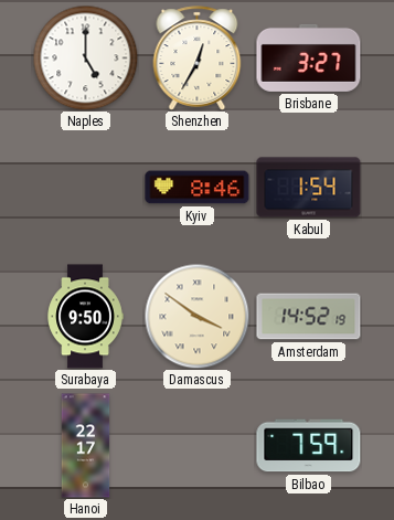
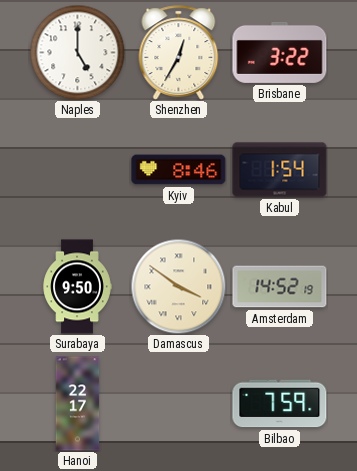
Brisbane: 3:27 -> 3:22 (280, 52)
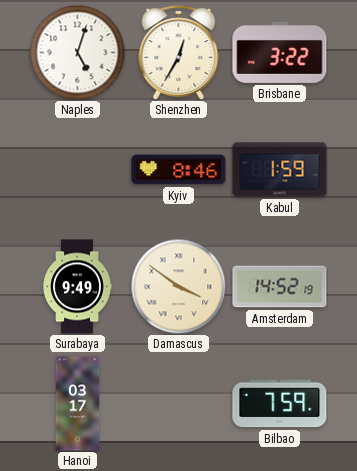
Naples: 5:00 -> 5:03 (77, 52)
Kabul: 1:54 -> 1:59 (280, 170)
Surabaya: 9:50 -> 9:49 (77, 287)
Hanoi: 22:17 -> 03:17 (78, 404)
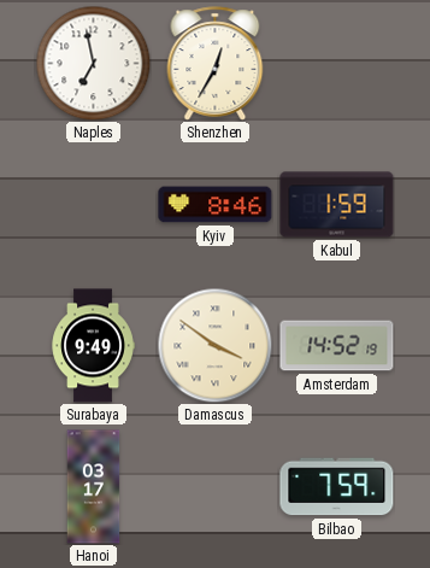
Naples: 5:03 -> 6:58 (93, 63)
Brisbane: 3:22 -> none (280, 52)
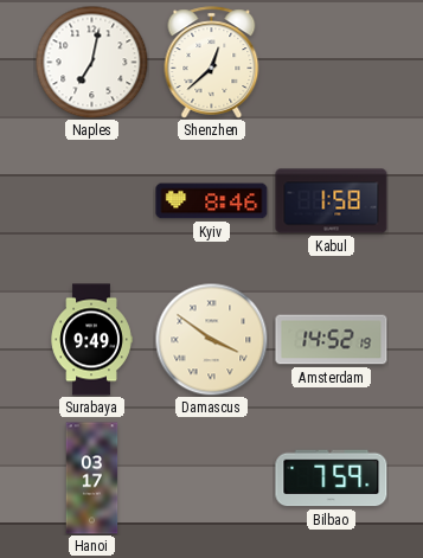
Naples: 6:58 -> 7:02 (91, 62)
Shenzhen: 12:35 -> 12:38 (212, 63)
Kabul: 1:59 -> 1:58 (332, 201)
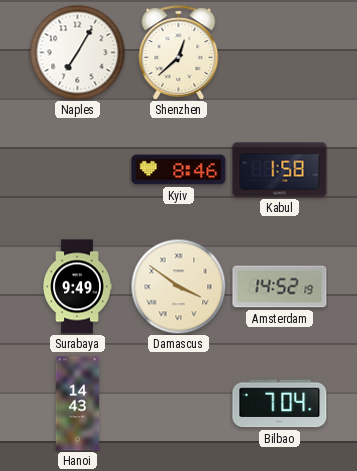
Naples: 7:02 -> 7:05 (77, 52)
Hanoi: 03:17 -> 14:43 (78, 404)
Bilbao: 7:59 -> 7:04 (280, 404)
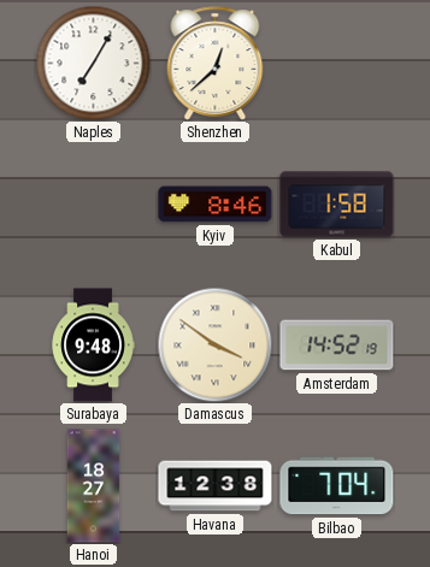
Surabaya: 9:49 -> 9:48 (93, 345)
Hanoi: 14:43 -> 18:27 (94, 486)
Havana: none -> 12:38 (216, 486)
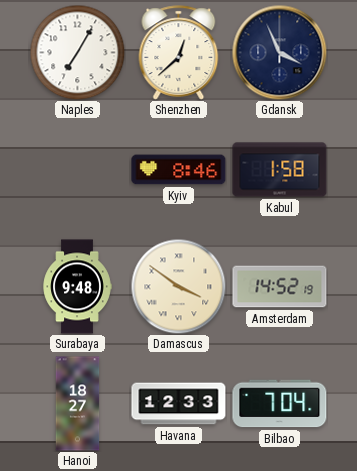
Gdansk: none -> 3:56 (279, 52)
Havana: 12:38 -> 12:33 (179, 404)
